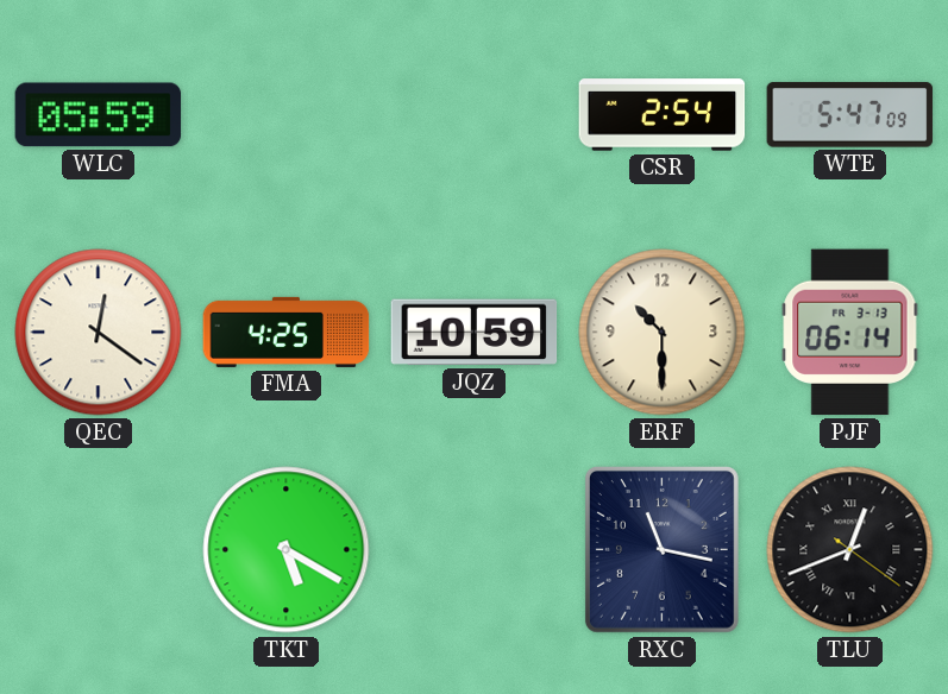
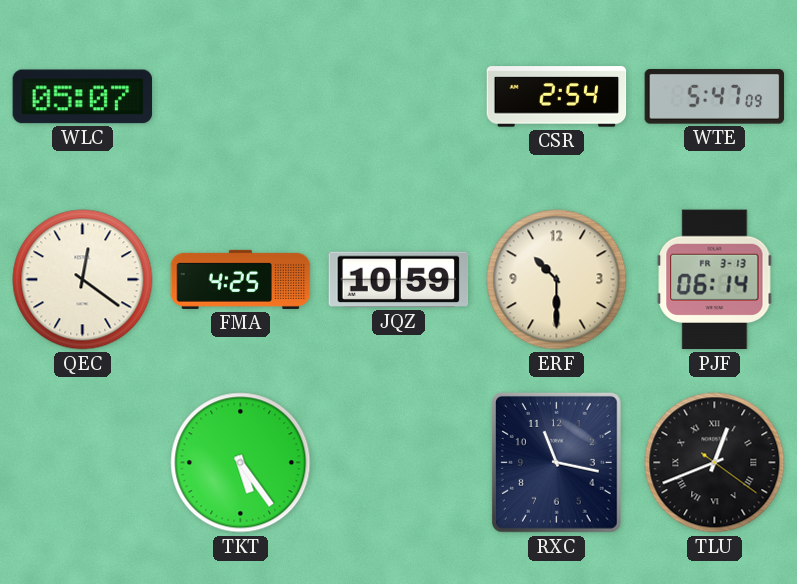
WLC: 05:59 -> 05:07 (83, 97)
TKT: 5:20 -> 5:24 (241, 463)
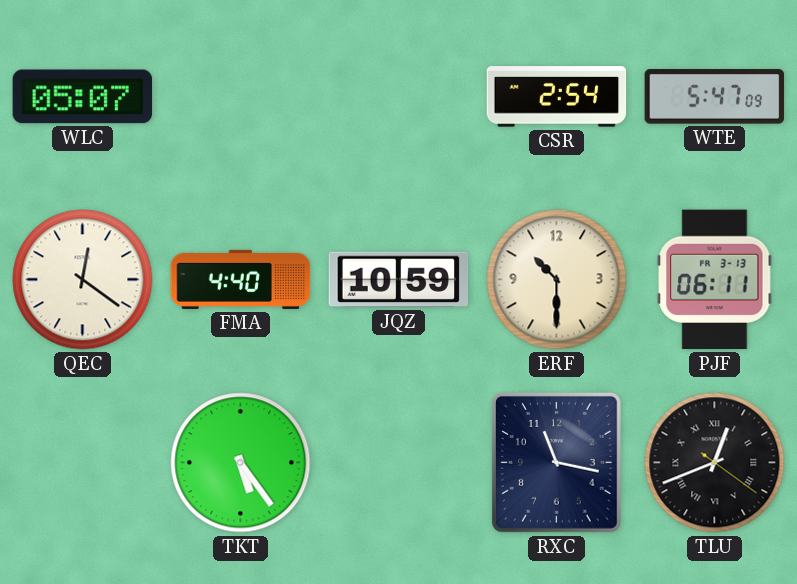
FMA: 4:25 -> 4:40 (241, 279)
PJF: 06:14 -> 06:11 (715, 280)
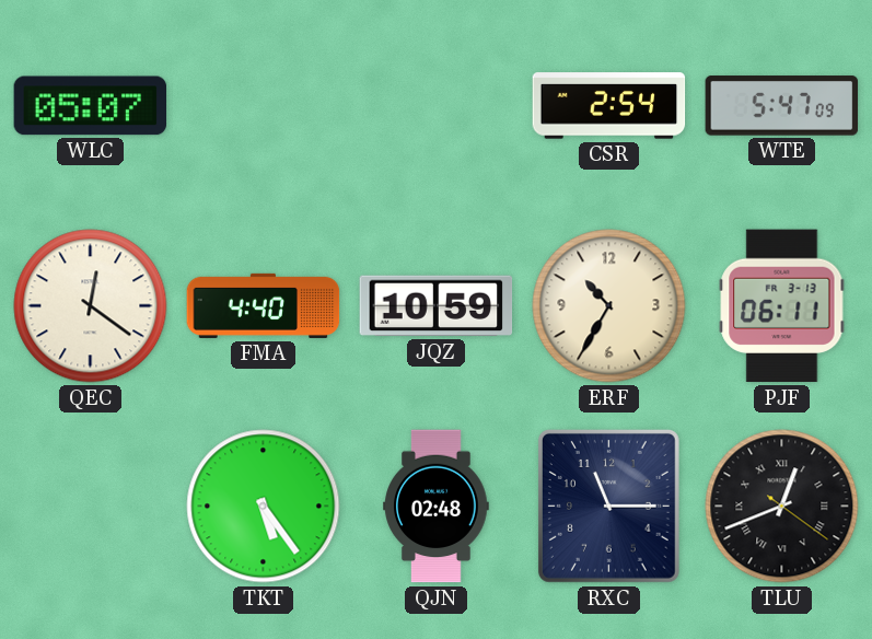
ERF: 10:30 -> 10:35 (609, 306)
QJN: none -> 02:48 (437, 507)
RXC: 11:17 -> 11:15 (608, 506)
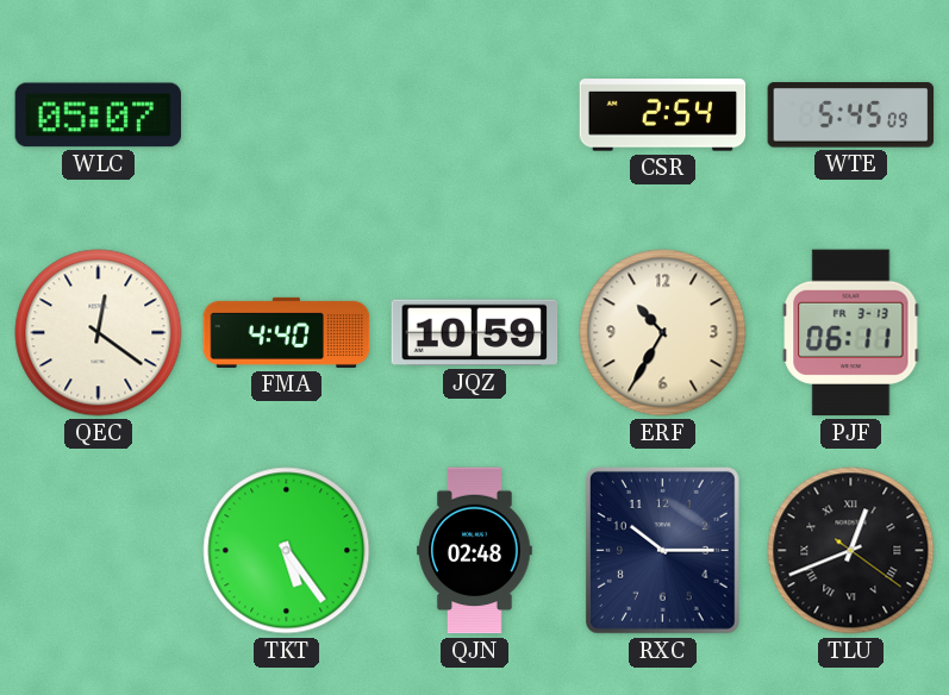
WTE: 5:47 -> 5:45 (851, 115)
RXC: 11:15 -> 10:15 (662, 550)
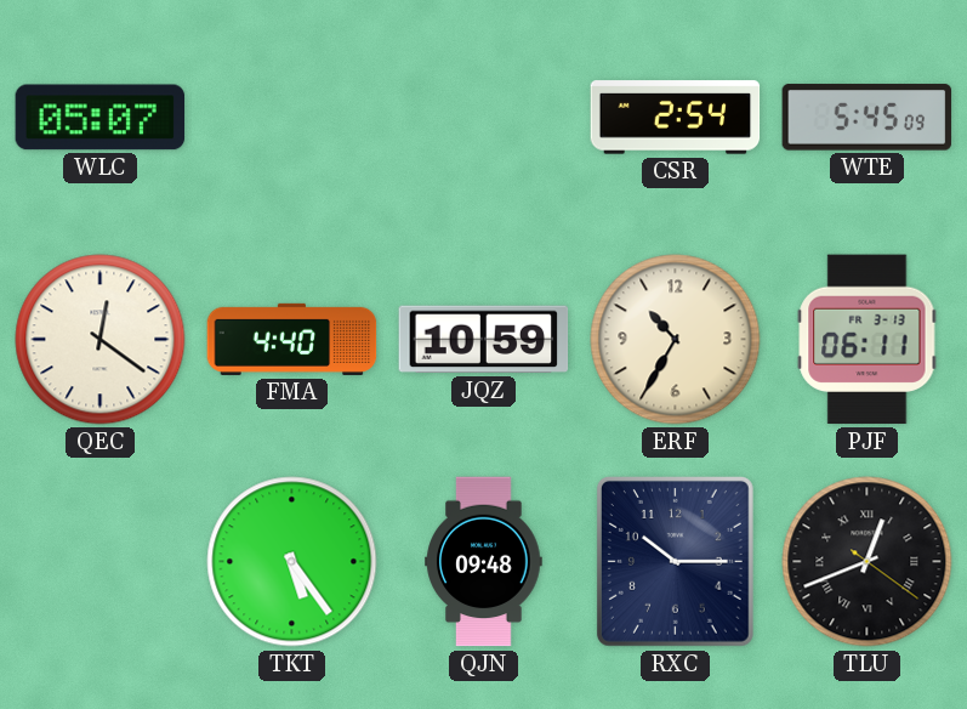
QJN: 02:48 -> 09:48 (484, 562)
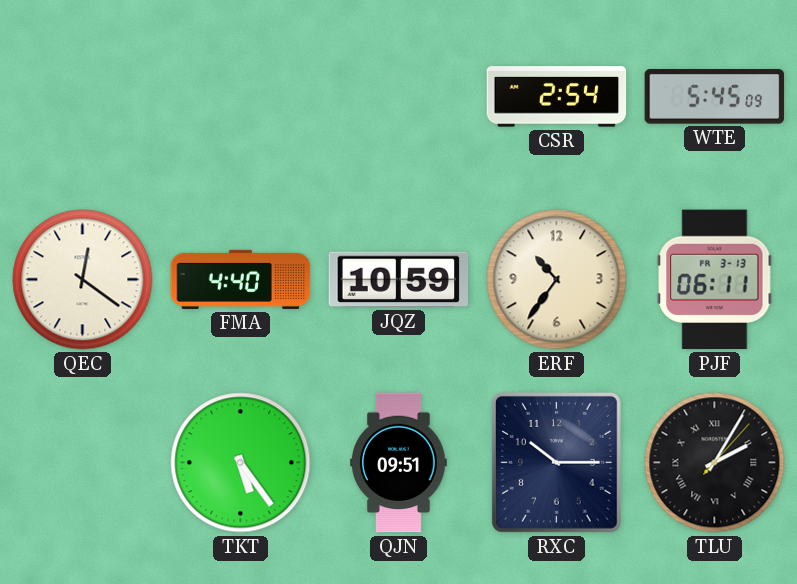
WLC: 05:07 -> none (101, 118)
ERF: 10:35 -> 10:36 (557, 280)
QJN: 09:48 -> 09:51 (399, 463)
TLU: 12:41 -> 2:05 (715, 463)
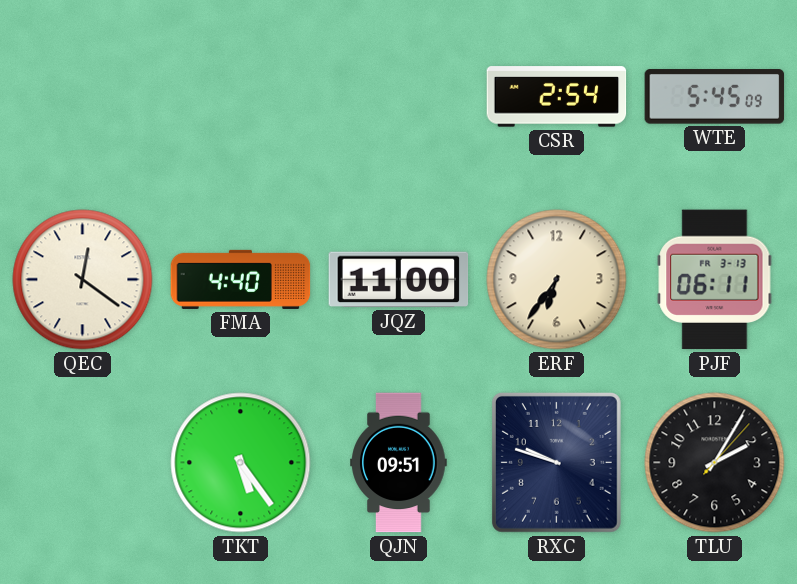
JQZ: 10:59 -> 11:00 (399, 280)
ERF: 10:36 -> 6:36 (557, 280)
RXC: 10:15 -> 9:48 (556, 462)
TLU numerals: Roman -> Arabic (715, 463)
